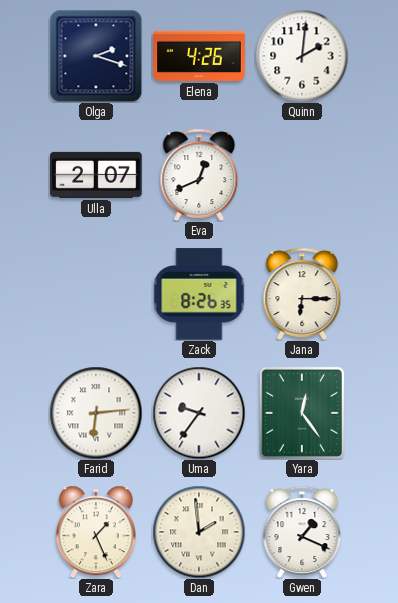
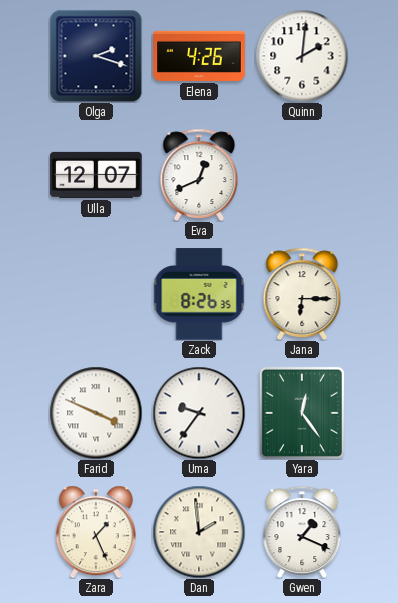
Ulla: 2:07 -> 12:07 (96, 175)
Farid: 6:14 -> 3:49 (96, 413)
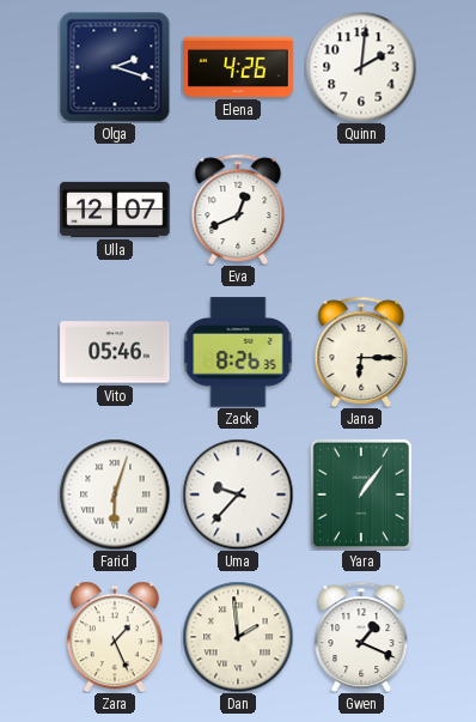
Vito: none -> 05:46 (115, 352)
Farid: 3:49 -> 6:03 (115, 495)
Uma: 9:36 -> 9:37 (238, 495)
Yara: 12:24 -> 1:06 (361, 495)
